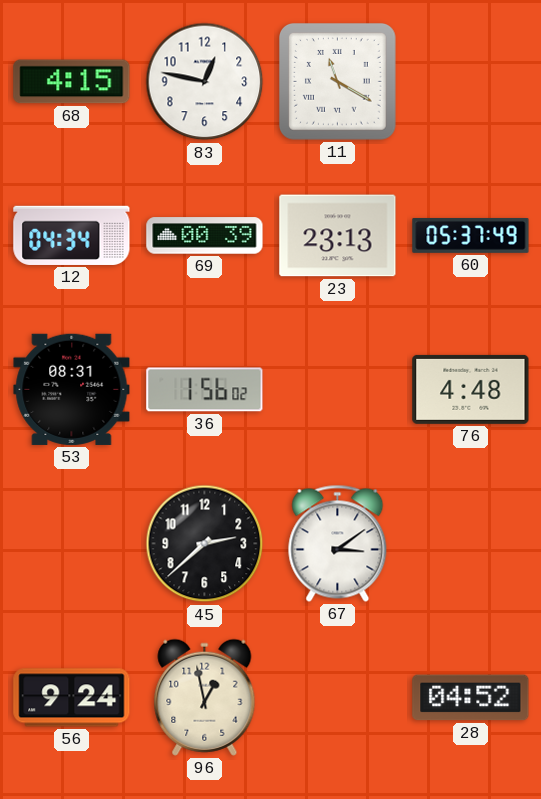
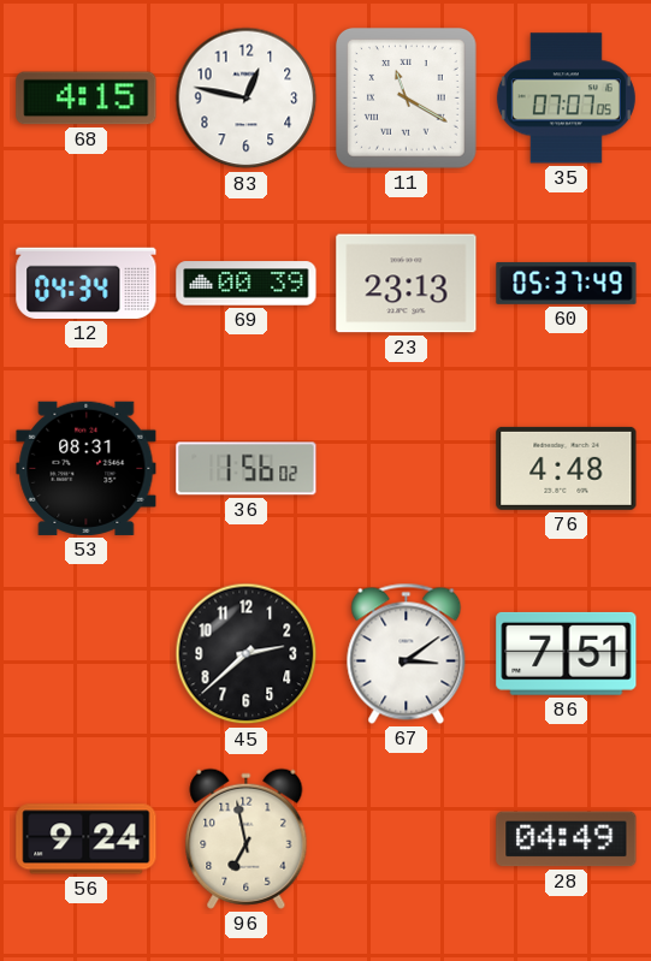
35: none -> 07:07 (566, 99)
86: none -> 7:51 (567, 653)
96: 12:58 -> 6:58 (247, 838)
28: 04:52 -> 04:49 (567, 840)
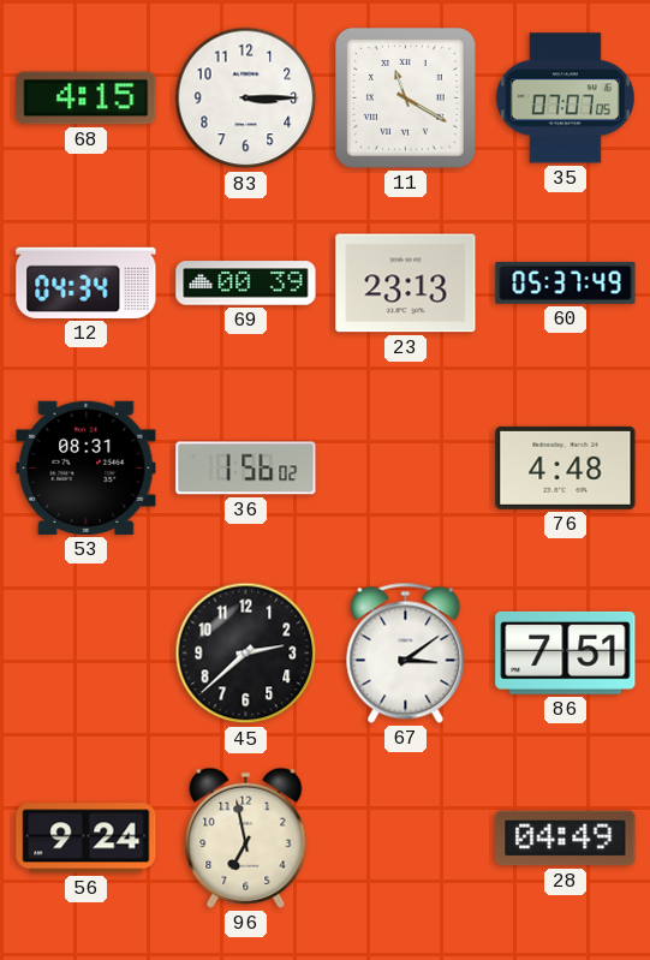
83: 12:47 -> 3:15 (246, 99)
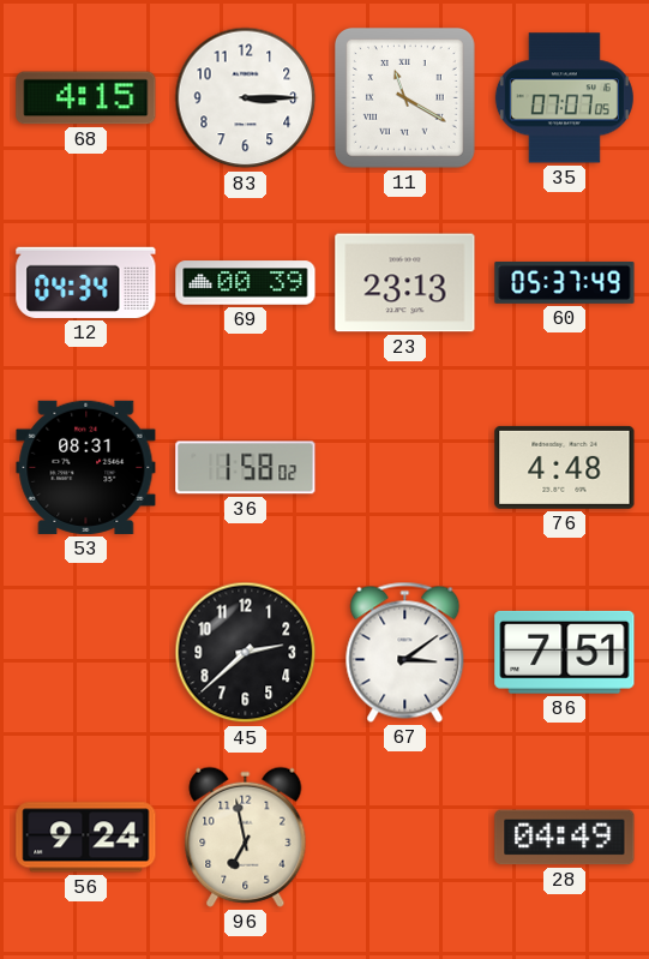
36: 1:56 -> 1:58 (246, 468)
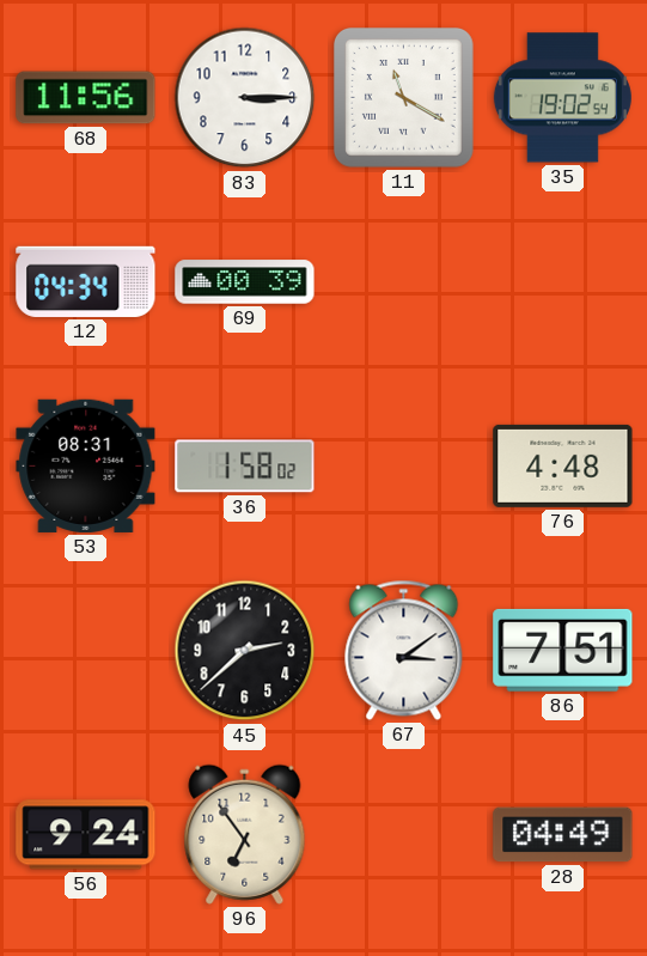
68: 4:15 -> 11:56 (86, 98)
35: 07:07 -> 19:02 (562, 98)
23: 23:13 -> none (405, 283)
60: 05:37 -> none (565, 283)
96: 6:58 -> 6:54 (245, 834)
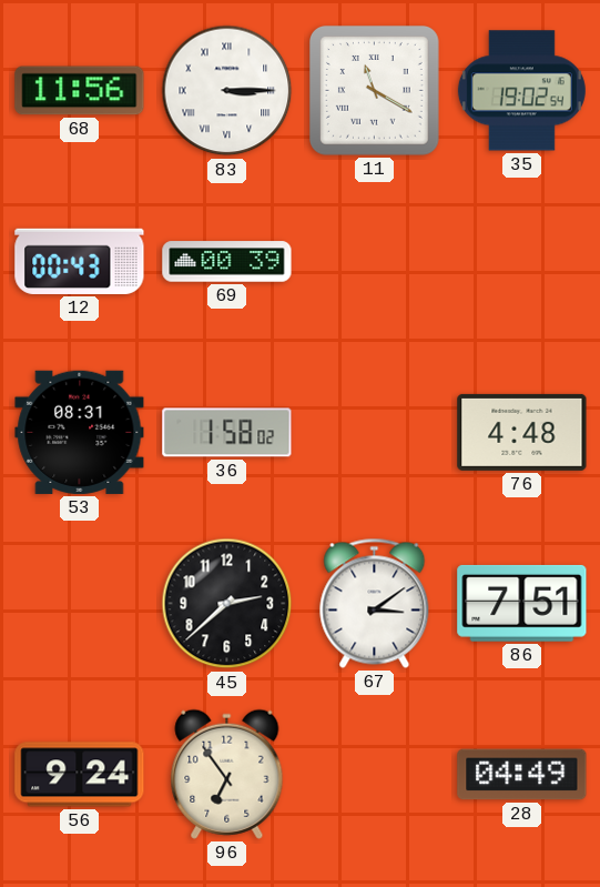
83 numerals: Arabic -> Roman (227, 91)
12: 04:34 -> 00:43 (80, 261)
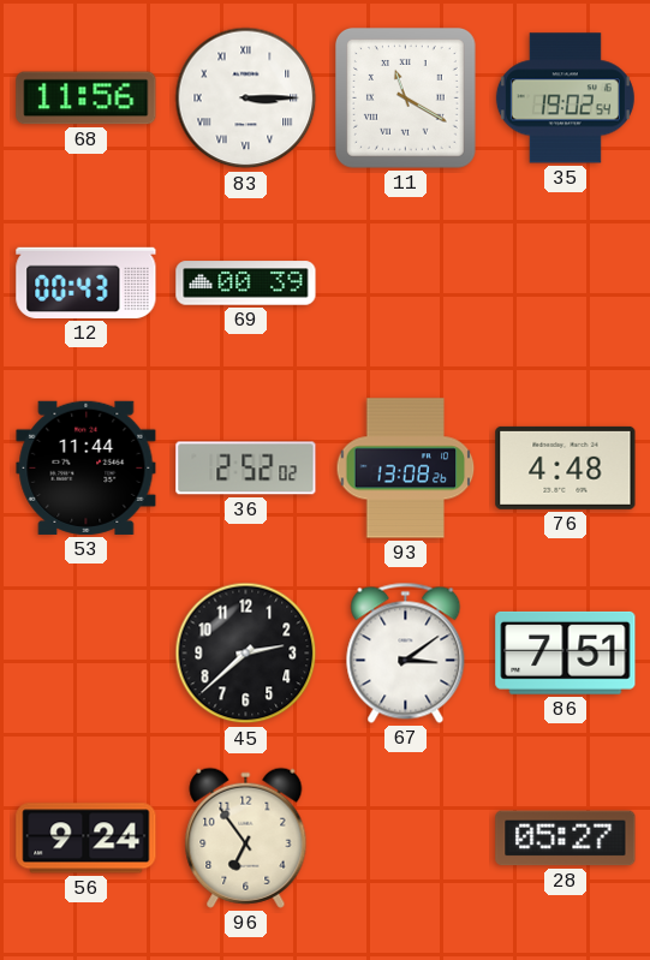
53: 08:31 -> 11:44 (87, 467)
36: 1:58 -> 2:52 (246, 469)
93: none -> 13:08 (406, 469)
28: 04:49 -> 05:27 (566, 839)
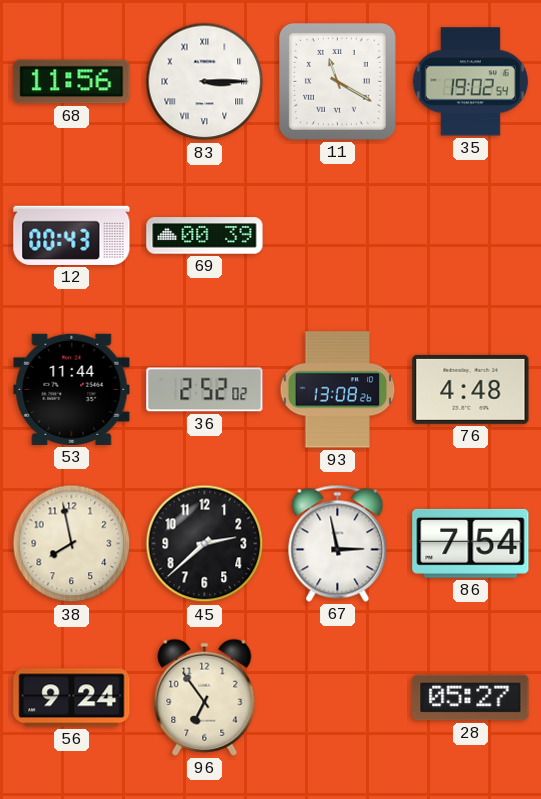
38: none -> 7:58 (72, 544)
67: 3:09 -> 2:58 (338, 543)
86: 7:51 -> 7:54 (471, 543)
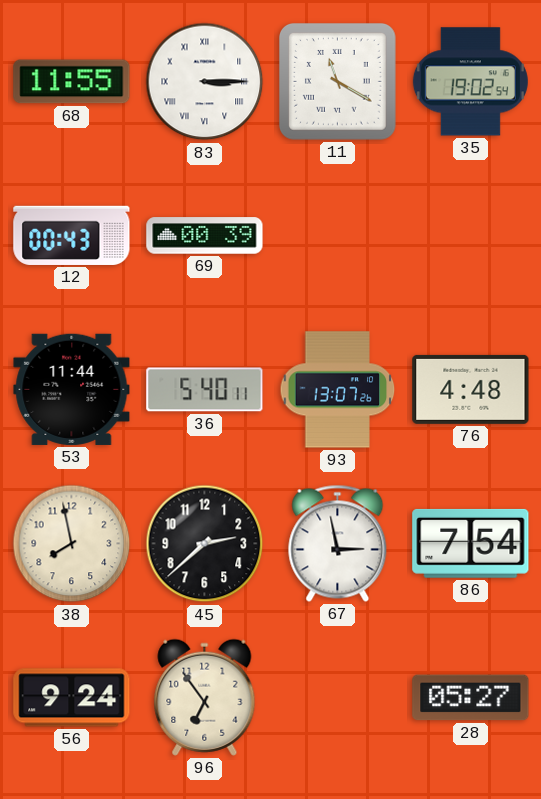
68: 11:56 -> 11:55 (72, 82)
36: 2:52 -> 5:40 (205, 390)
93: 13:08 -> 13:07 (338, 390)
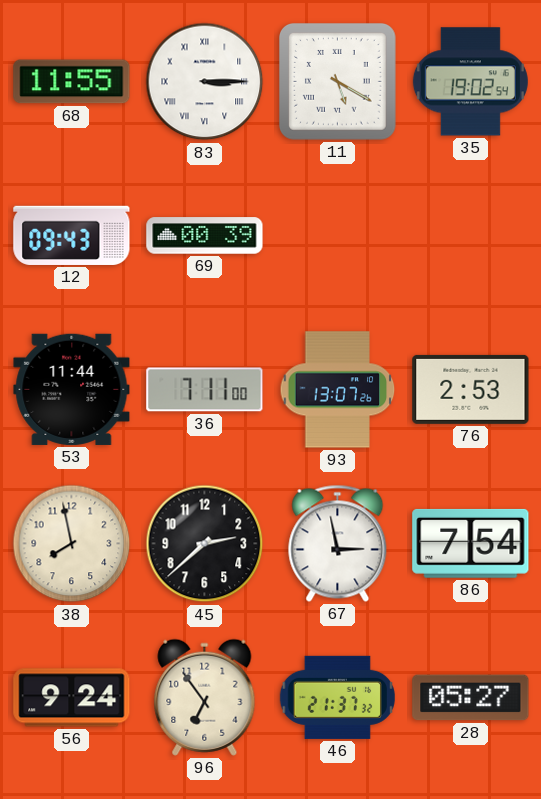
11: 11:20 -> 5:20 (338, 82)
12: 00:43 -> 09:43 (72, 235)
36: 5:40 -> 7:11 (205, 390)
76: 4:48 -> 2:53 (471, 389)
46: none -> 21:37 (337, 697)
